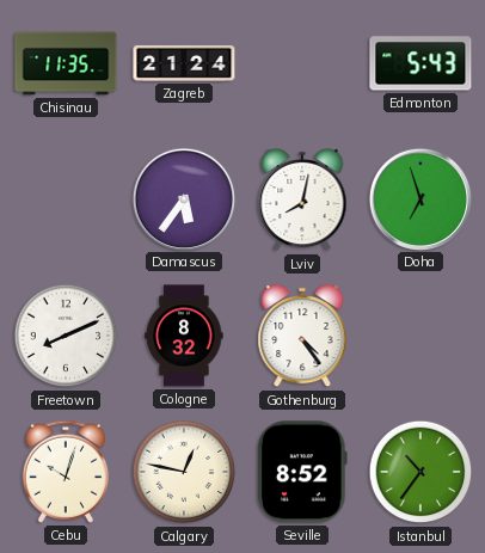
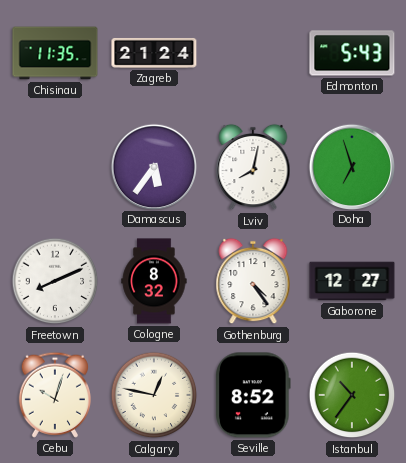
Gaborone: none -> 12:27 (352, 281)
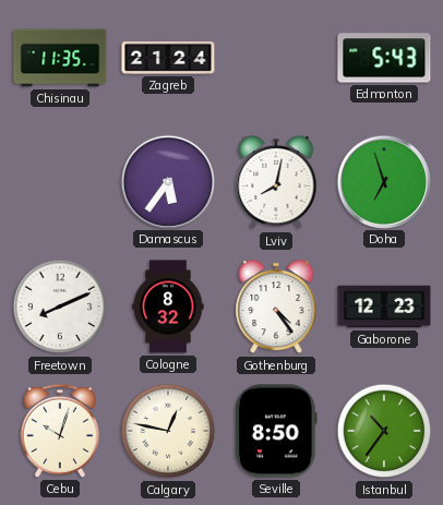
Gaborone: 12:27 -> 12:23 (384, 306)
Seville: 8:52 -> 8:50 (276, 431)
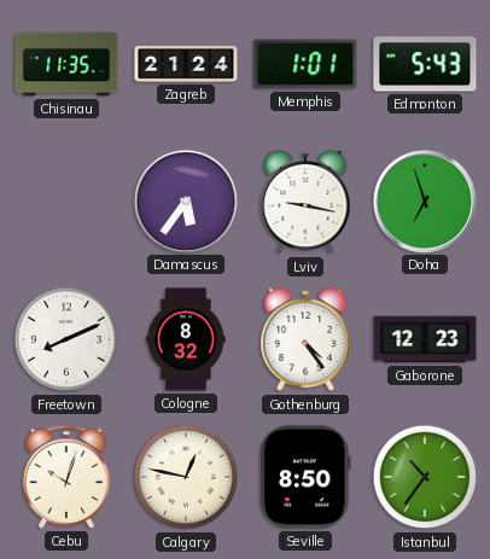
Memphis: none -> 1:01 (305, 64)
Lviv: 8:02 -> 9:17 (305, 202)
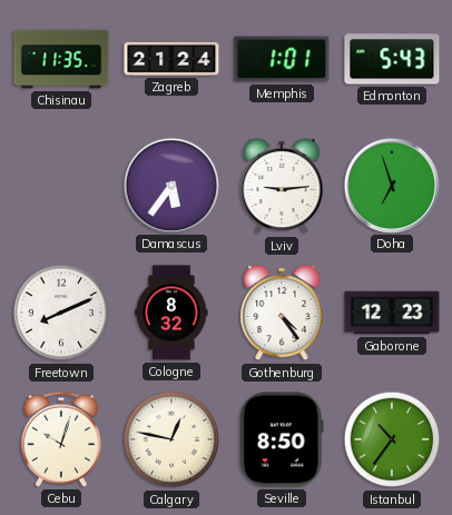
Lviv: 9:17 -> 9:14 (282, 186)
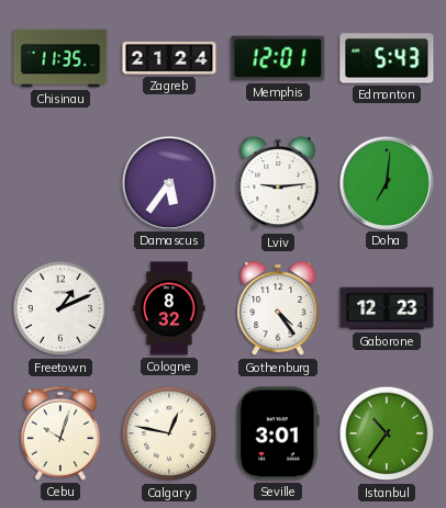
Memphis: 1:01 -> 12:01 (278, 58)
Doha: 6:57 -> 7:01 (386, 182)
Freetown: 8:11 -> 1:11 (60, 308)
Seville: 8:50 -> 3:01 (278, 433)
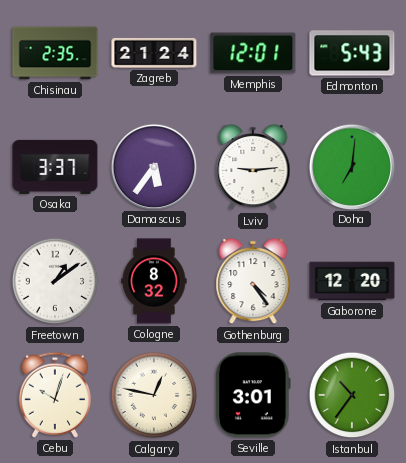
Chisinau: 11:35 -> 2:35 (55, 53)
Osaka: none -> 3:37 (55, 167)
Freetown: 1:11 -> 1:09 (55, 281)
Gaborone: 12:23 -> 12:20 (352, 281)
